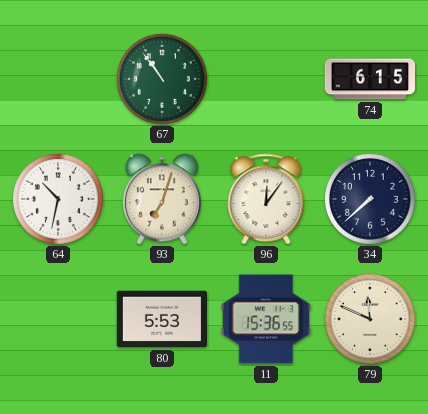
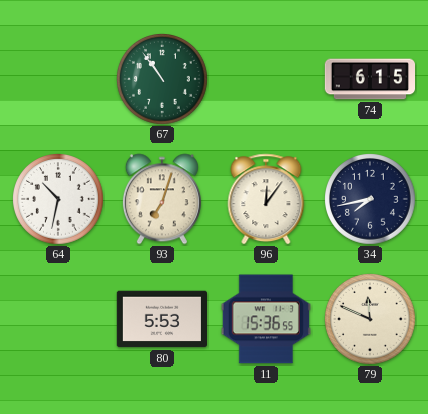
34: 7:38 -> 7:43 (370, 199)
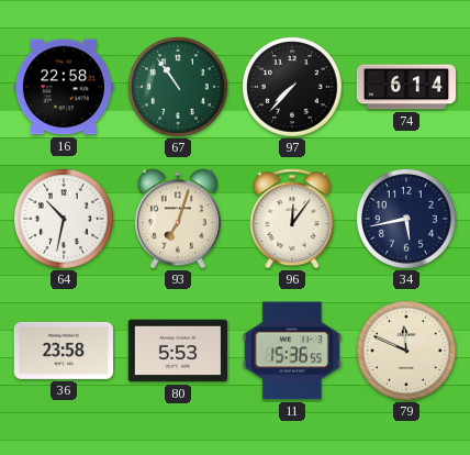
16: none -> 22:58 (64, 87)
97: none -> 7:37 (292, 87)
74: 6:15 -> 6:14 (405, 87)
34: 7:43 -> 5:43 (406, 219)
36: none -> 23:58 (64, 351)
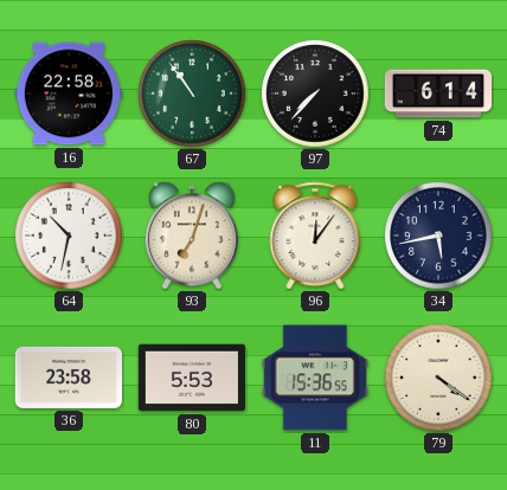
79: 11:49 -> 4:21 (438, 378)
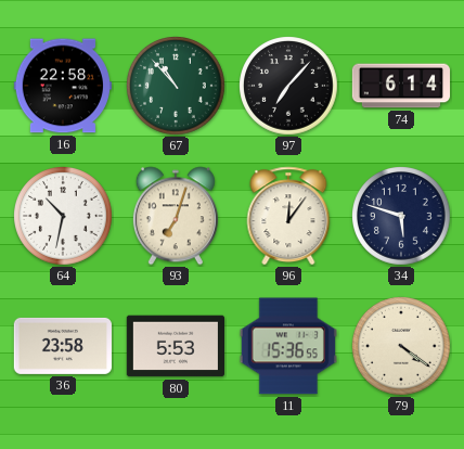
67: 10:54 -> 10:53 (176, 86)
97: 7:37 -> 7:07 (288, 86)
34: 5:43 -> 5:48 (401, 216)
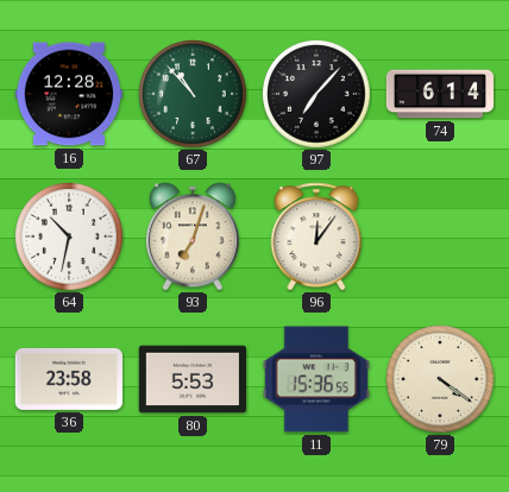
16: 22:58 -> 12:28 (69, 94)
34: 5:48 -> none (401, 216)
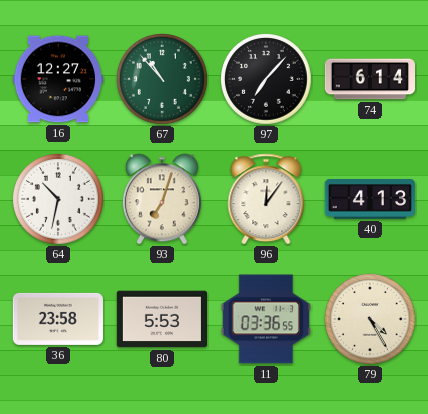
16: 12:28 -> 12:27 (58, 79)
40: none -> 4:13 (370, 199)
11: 15:36 -> 03:36 (266, 319)
79: 4:21 -> 4:25 (370, 319)
